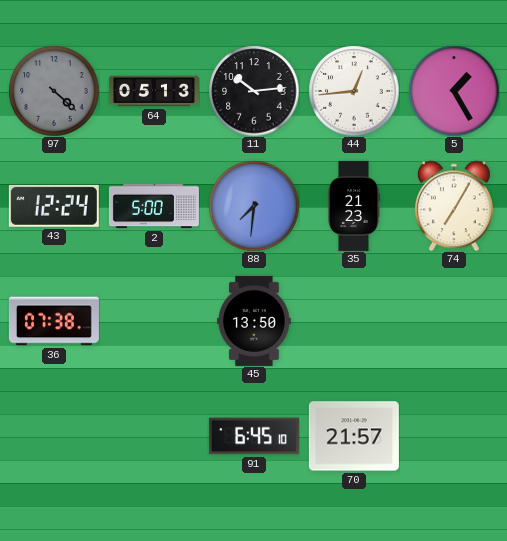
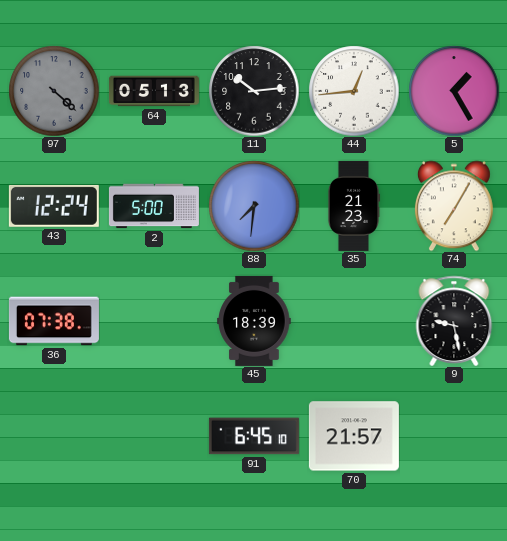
45: 13:50 -> 18:39 (254, 321)
9: none -> 9:28 (454, 321)
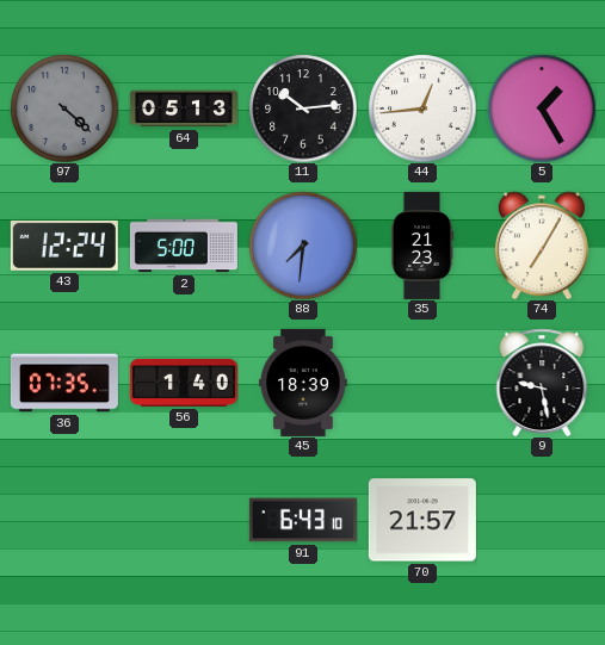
36: 07:38 -> 07:35 (64, 383)
56: none -> 1:40 (184, 383)
91: 6:45 -> 6:43 (303, 520)
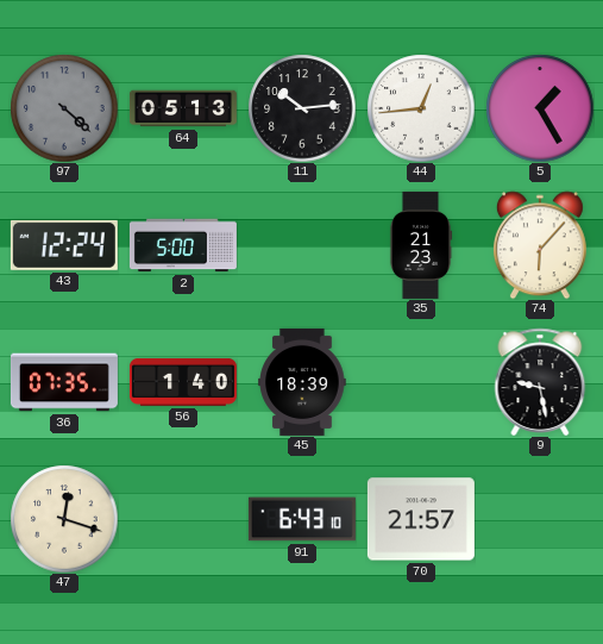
88: 7:31 -> none (303, 246)
74: 7:05 -> 6:07 (540, 245)
47: none -> 12:18 (64, 519)
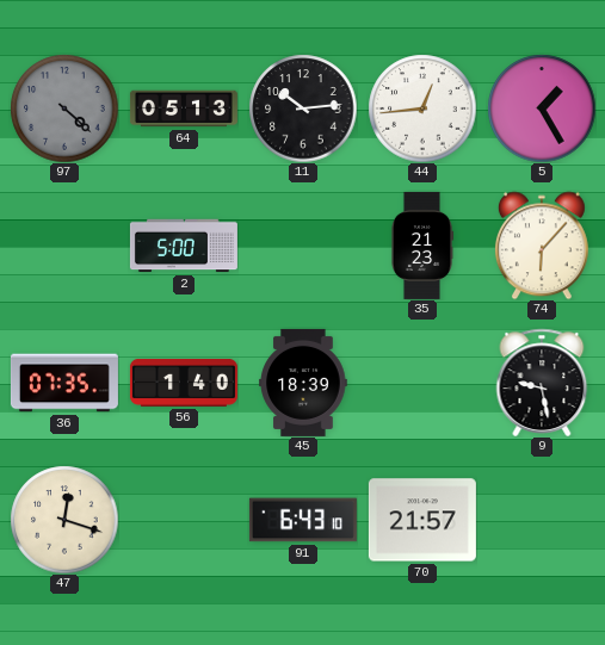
43: 12:24 -> none (64, 245)
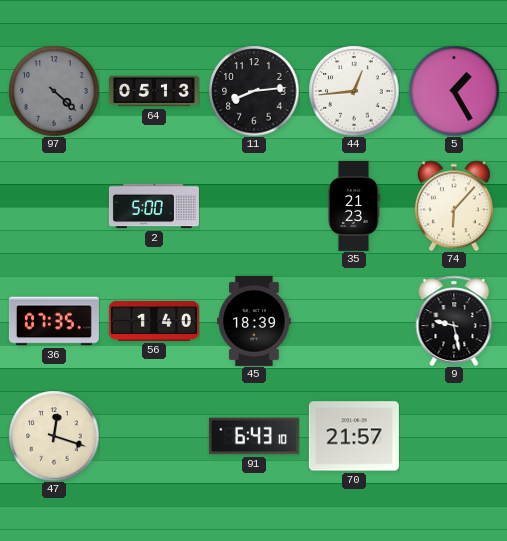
11: 10:14 -> 8:14 (254, 91)
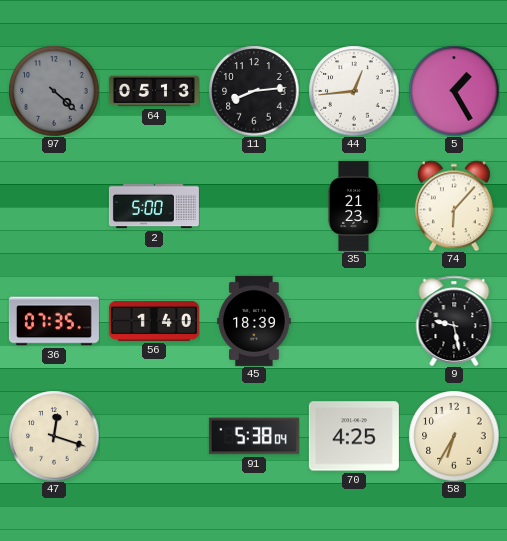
91: 6:43 -> 5:38 (254, 436)
70: 21:57 -> 4:25 (354, 436)
58: none -> 6:35 (454, 436)
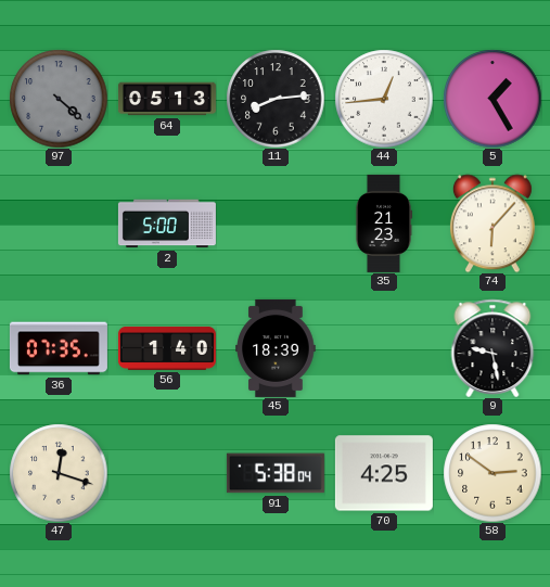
58: 6:35 -> 2:51 (493, 473)
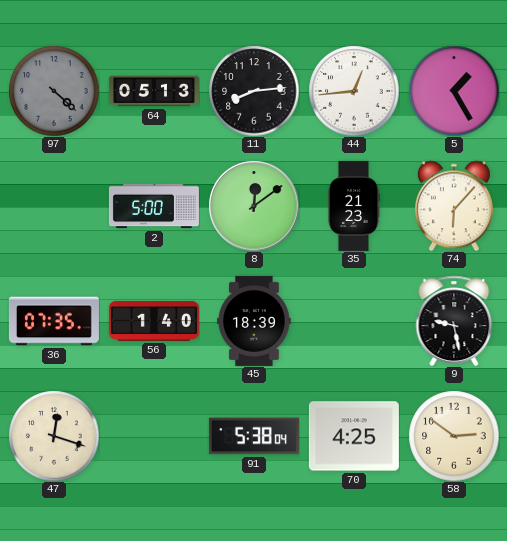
8: none -> 12:09 (254, 206)
